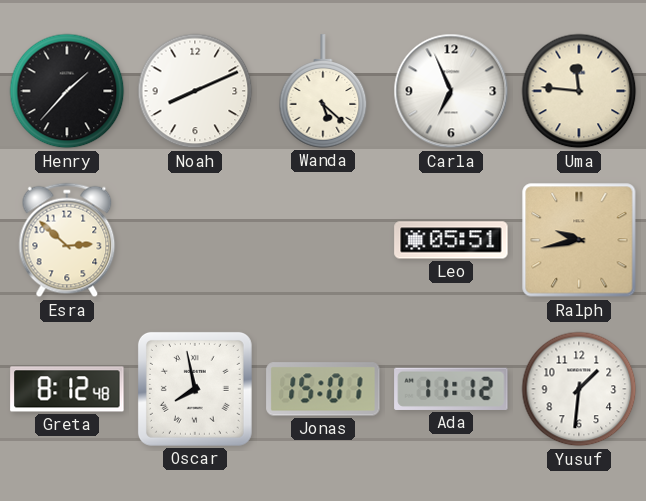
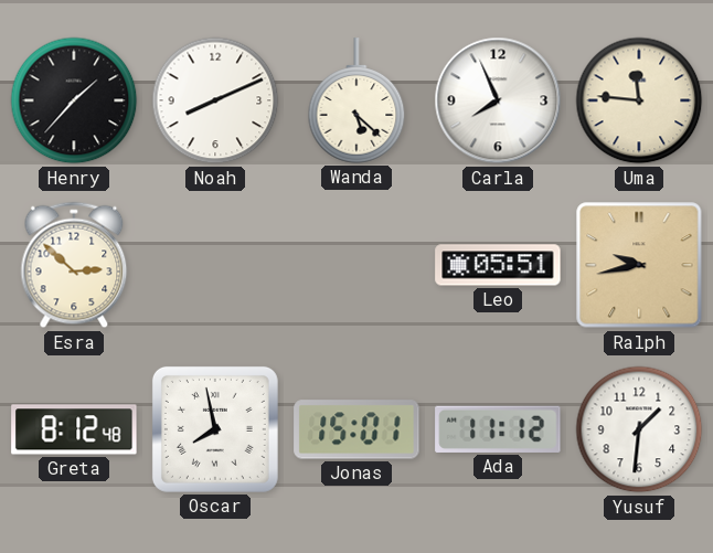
Carla: 6:56 -> 7:56 (498, 100)
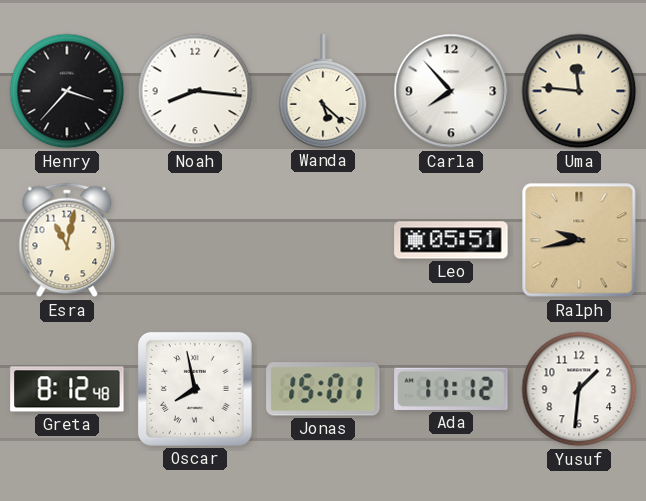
Henry: 1:37 -> 3:37 (67, 91)
Noah: 8:11 -> 8:16 (195, 91)
Carla: 7:56 -> 7:53 (451, 91)
Esra: 2:52 -> 11:02 (67, 240)
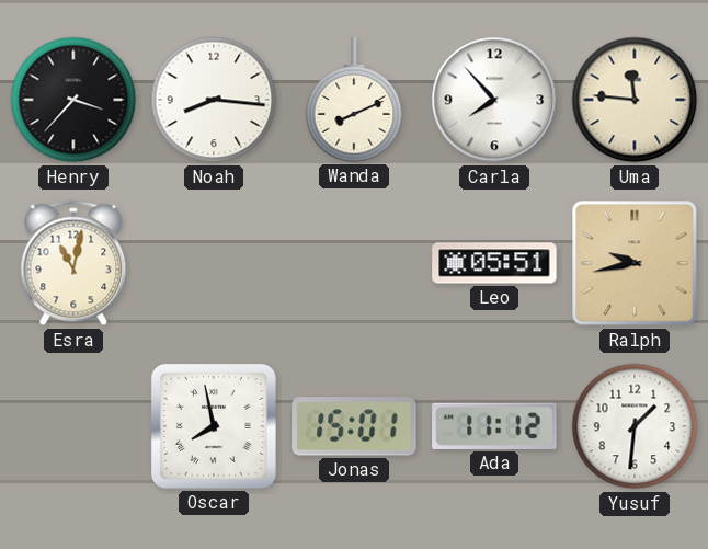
Wanda: 5:22 -> 8:11 (354, 100)
Greta: 8:12 -> none (67, 389)
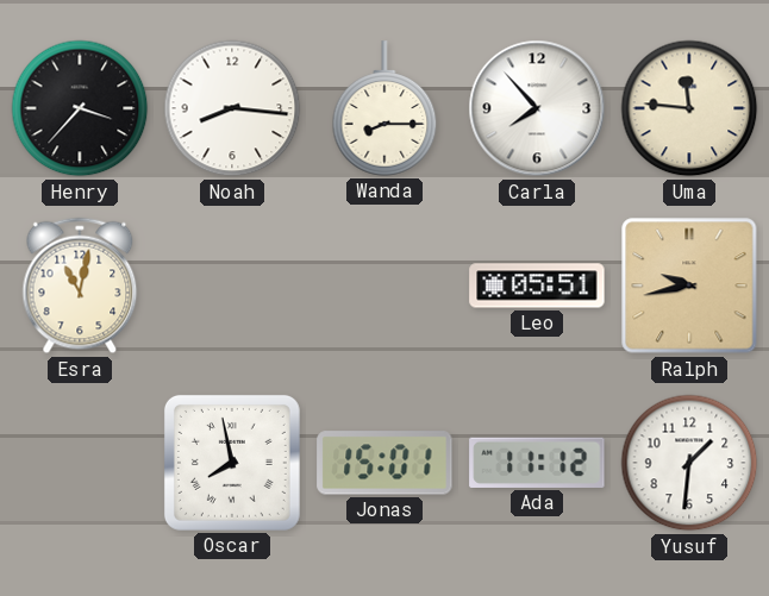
Wanda: 8:11 -> 8:15 (384, 108)
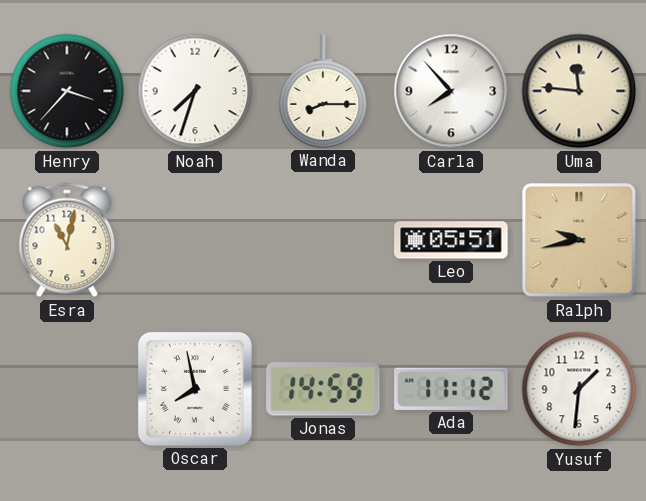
Noah: 8:16 -> 7:33 (195, 91)
Jonas: 15:01 -> 14:59 (323, 389)
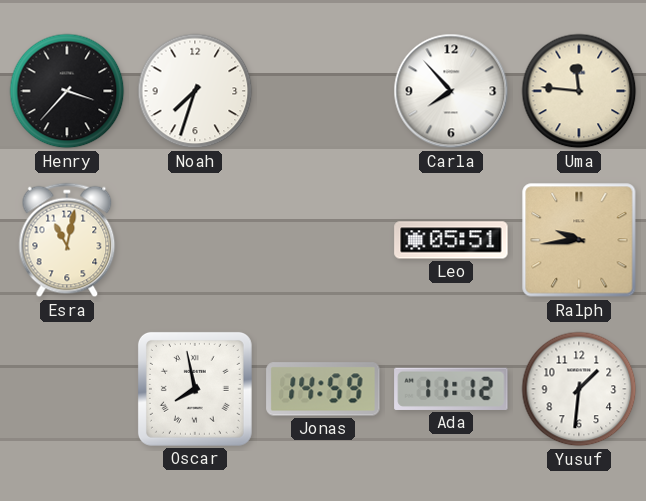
Wanda: 8:15 -> none (323, 91)
Ralph: 9:43 -> 9:44 (579, 240)
